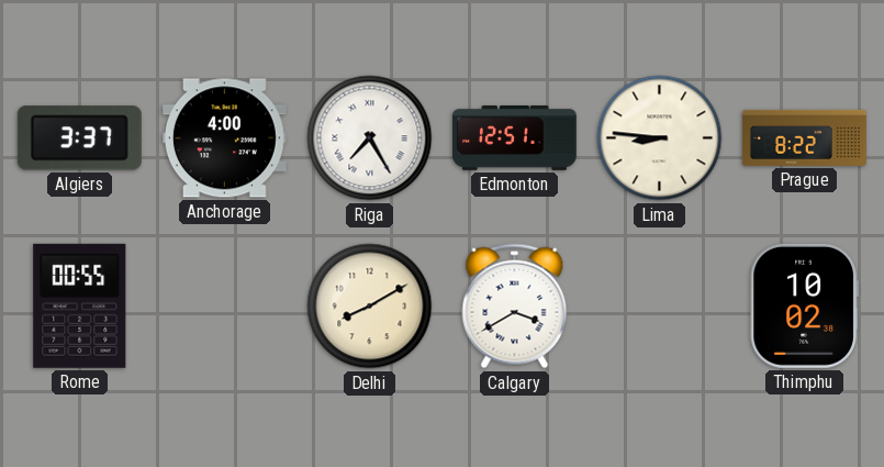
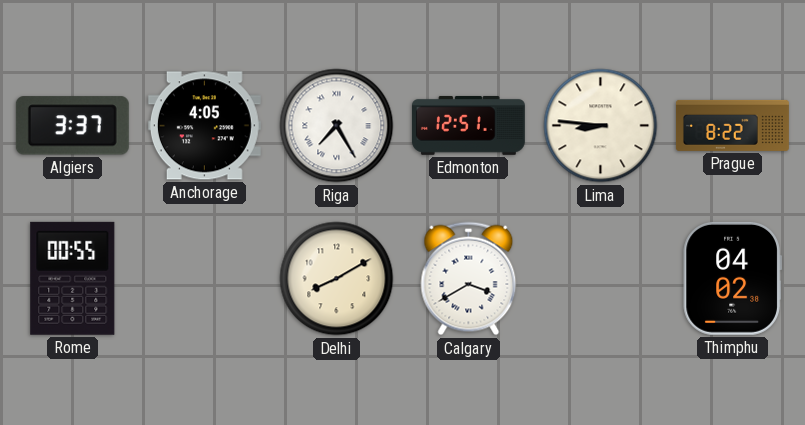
Anchorage: 4:00 -> 4:05 (204, 126)
Thimphu: 10:02 -> 04:02 (732, 278)
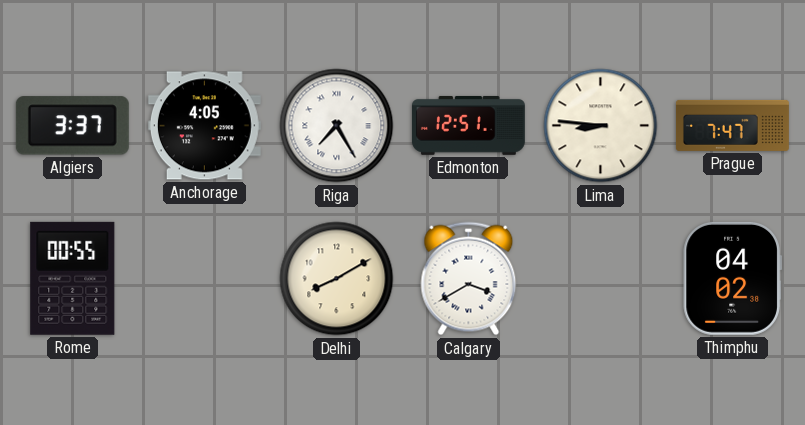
Prague: 8:22 -> 7:47 (732, 125)
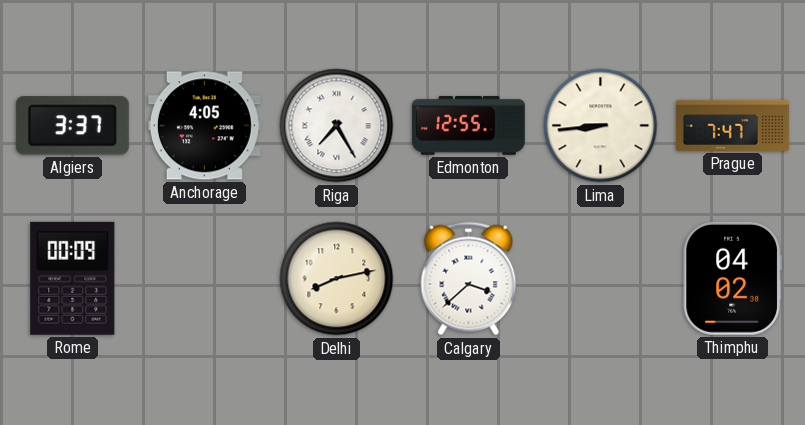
Edmonton: 12:51 -> 12:55 (468, 125)
Lima: 8:46 -> 8:44 (601, 126)
Rome: 00:55 -> 00:09 (73, 278)
Delhi: 8:10 -> 8:13 (337, 279)
Calgary: 3:40 -> 3:38 (469, 279)
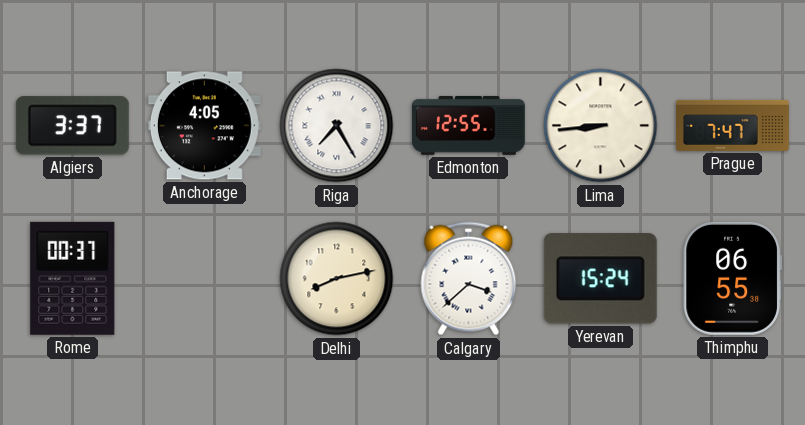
Rome: 00:09 -> 00:37 (73, 278)
Yerevan: none -> 15:24 (600, 279)
Thimphu: 04:02 -> 06:55 (732, 278)
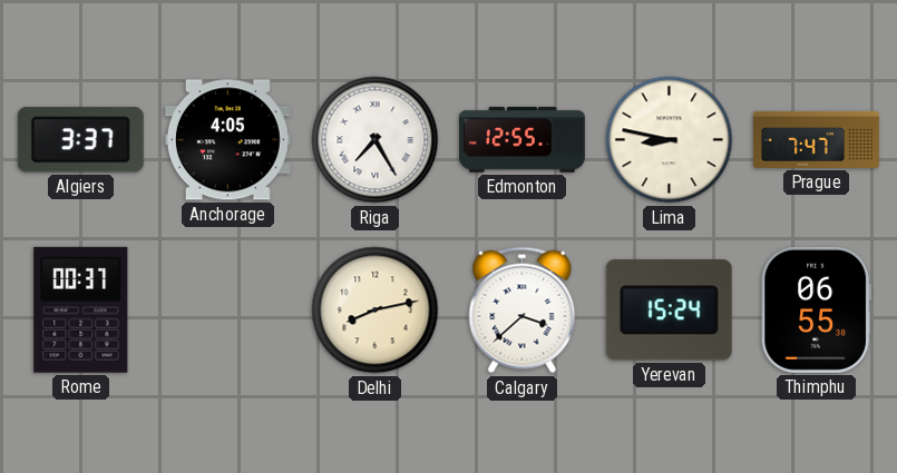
Lima: 8:44 -> 8:47 (670, 140)
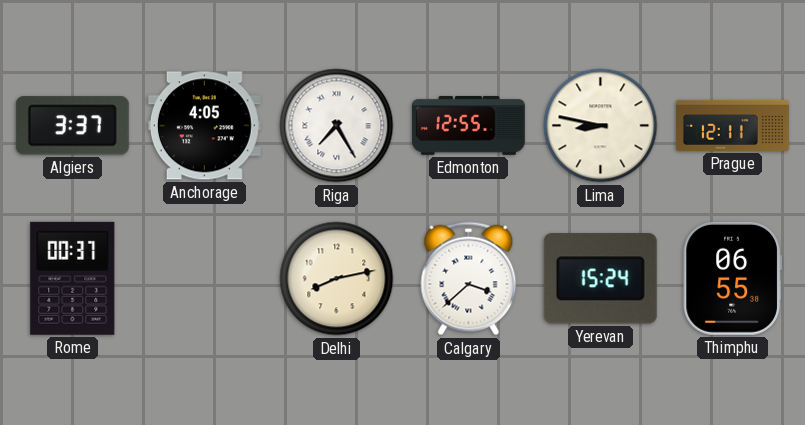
Prague: 7:47 -> 12:11 (732, 125)
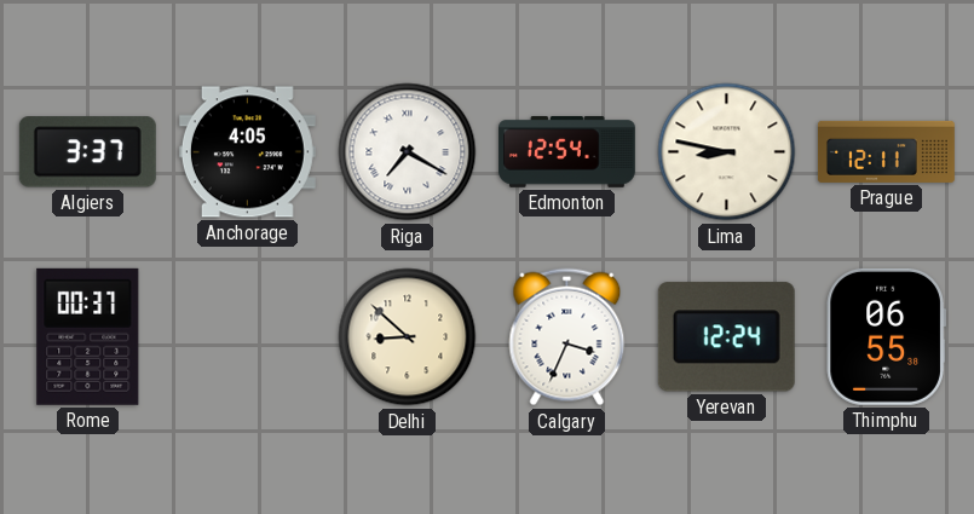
Riga: 7:25 -> 7:20 (408, 152)
Edmonton: 12:55 -> 12:54 (566, 151)
Delhi: 8:13 -> 8:52 (408, 337)
Calgary: 3:38 -> 3:34 (567, 337)
Yerevan: 15:24 -> 12:24 (726, 337)
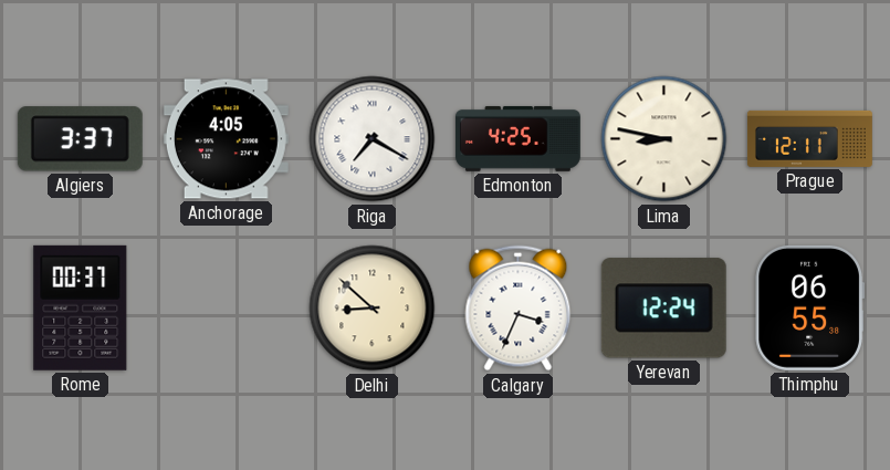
Edmonton: 12:54 -> 4:25 (517, 138)
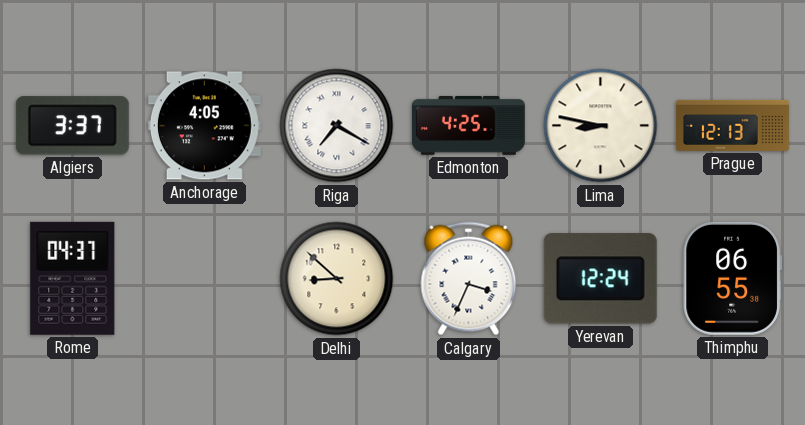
Prague: 12:11 -> 12:13 (732, 125)
Rome: 00:37 -> 04:37 (73, 278)
